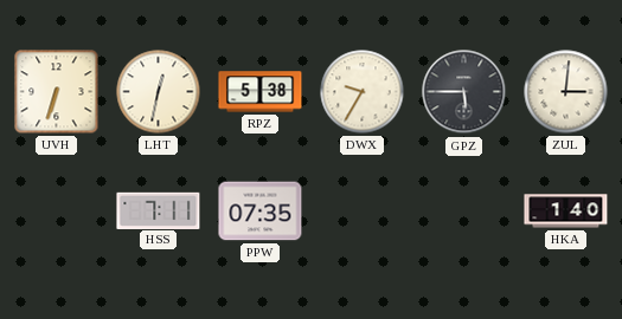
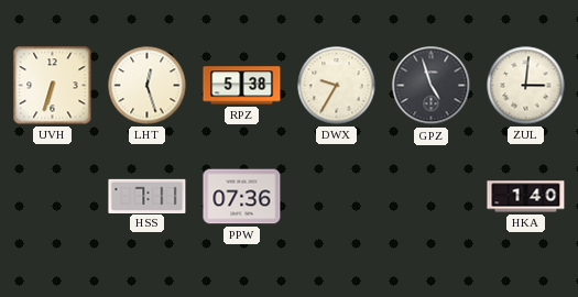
LHT: 12:32 -> 12:27 (148, 86)
GPZ: 5:45 -> 4:57 (432, 86)
PPW: 07:35 -> 07:36 (242, 197)
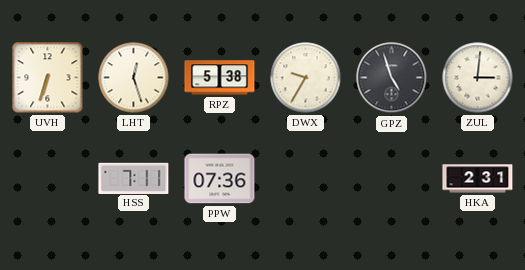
HKA: 1:40 -> 2:31 (478, 179)
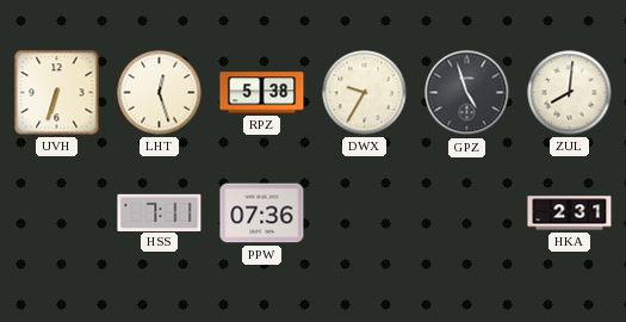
ZUL: 3:01 -> 8:01 (570, 93)
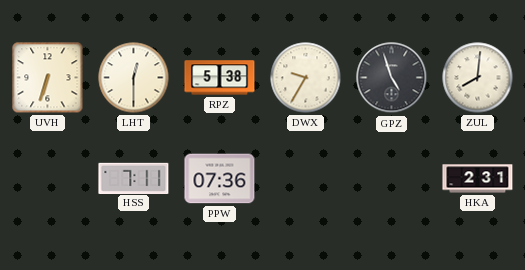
LHT: 12:27 -> 12:30 (134, 78)
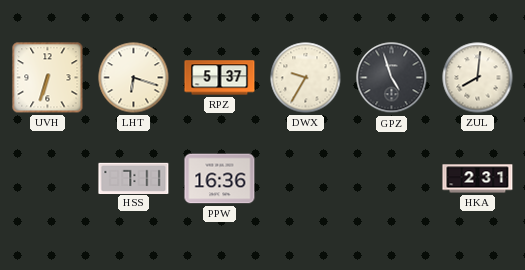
LHT: 12:30 -> 6:18 (134, 78)
RPZ: 5:38 -> 5:37 (220, 78)
PPW: 07:36 -> 16:36 (220, 179)
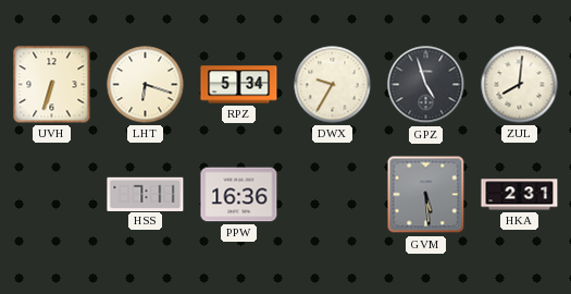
RPZ: 5:37 -> 5:34 (239, 85)
GVM: none -> 5:29 (426, 195)
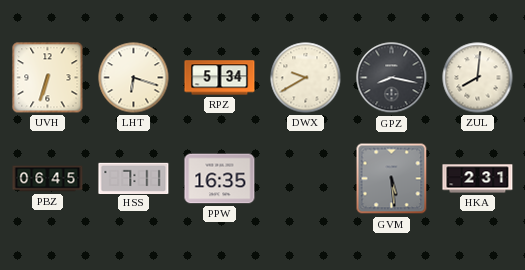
DWX: 9:35 -> 9:40 (306, 78)
GPZ: 4:57 -> 8:17 (392, 78)
PBZ: none -> 06:45 (48, 179)
PPW: 16:36 -> 16:35 (220, 179)
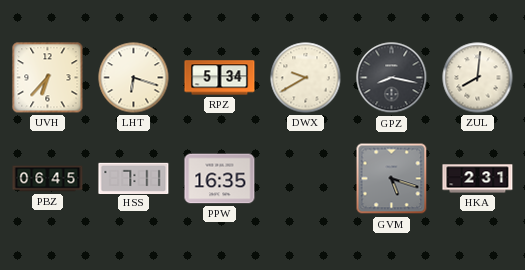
UVH: 6:33 -> 6:37 (48, 78)
GVM: 5:29 -> 5:18 (392, 179)
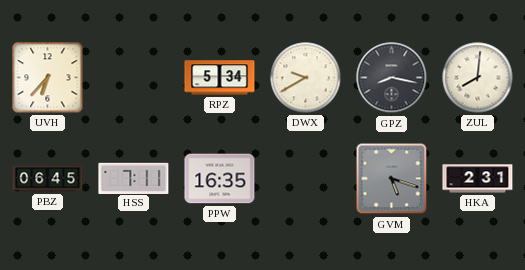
LHT: 6:18 -> none (134, 78)
